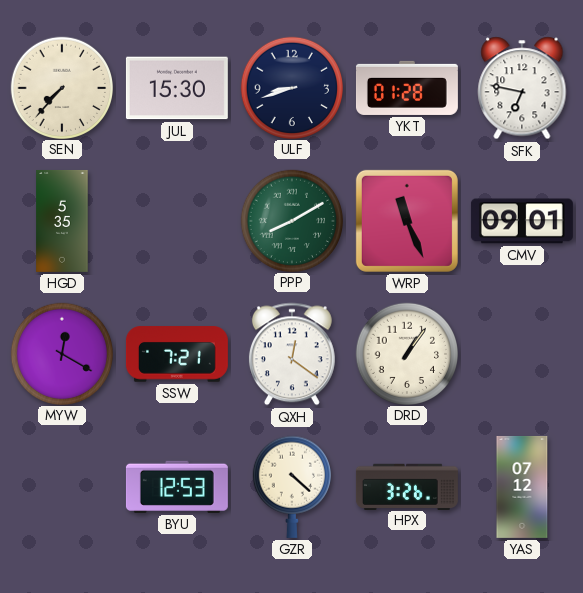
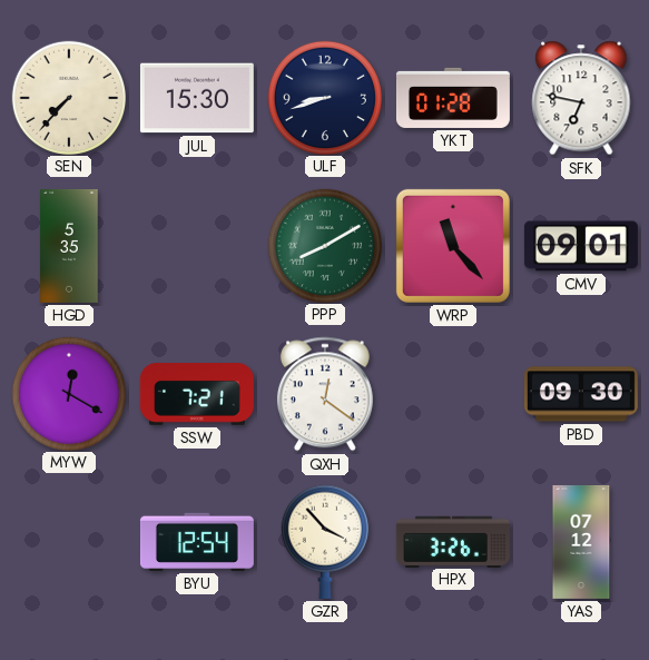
WRP: 11:26 -> 11:23 (453, 246)
DRD: 1:06 -> none (406, 353)
PBD: none -> 09:30 (581, 394)
BYU: 12:53 -> 12:54 (197, 542)
GZR: 4:22 -> 3:53 (324, 542)
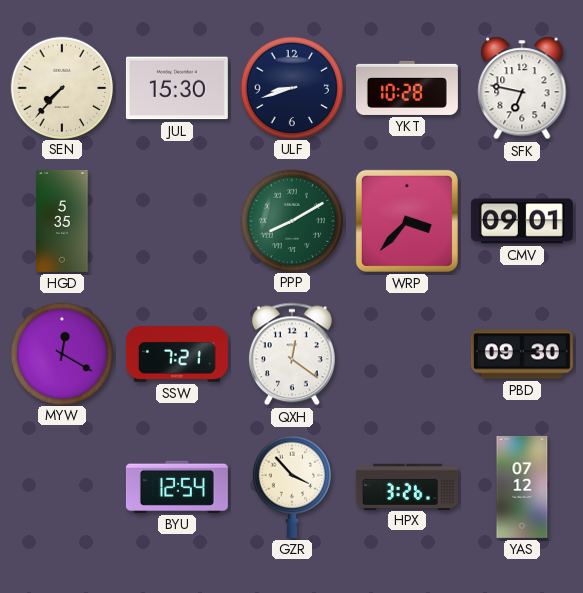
YKT: 01:28 -> 10:28 (407, 88)
WRP: 11:23 -> 3:37 (407, 221)
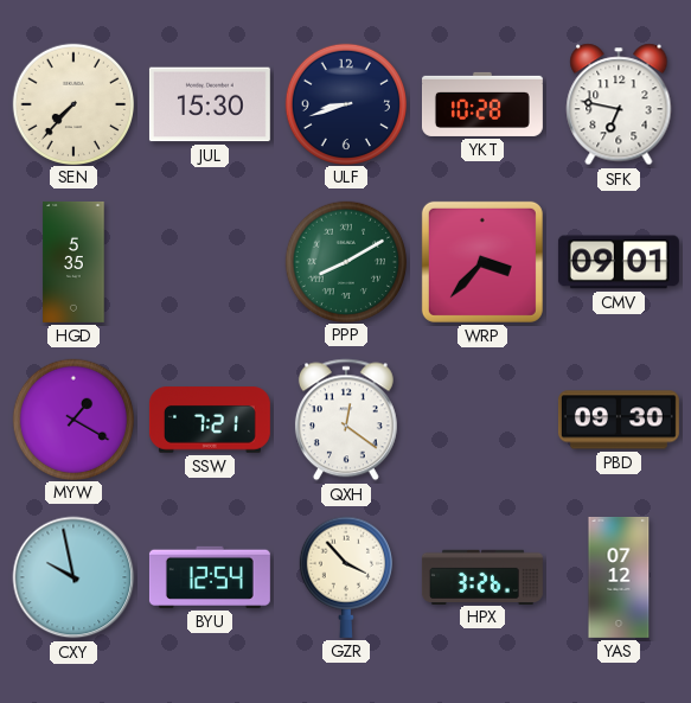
MYW: 12:20 -> 1:20 (72, 418)
CXY: none -> 9:58 (73, 577)
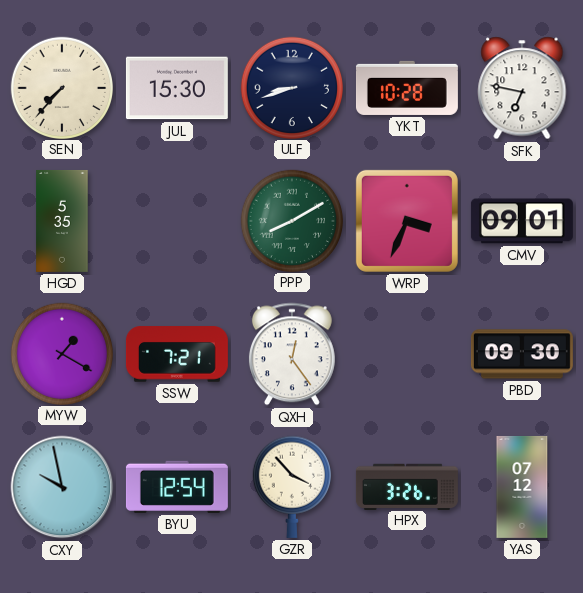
WRP: 3:37 -> 3:34 (407, 221)
QXH: 12:21 -> 12:24 (292, 354)
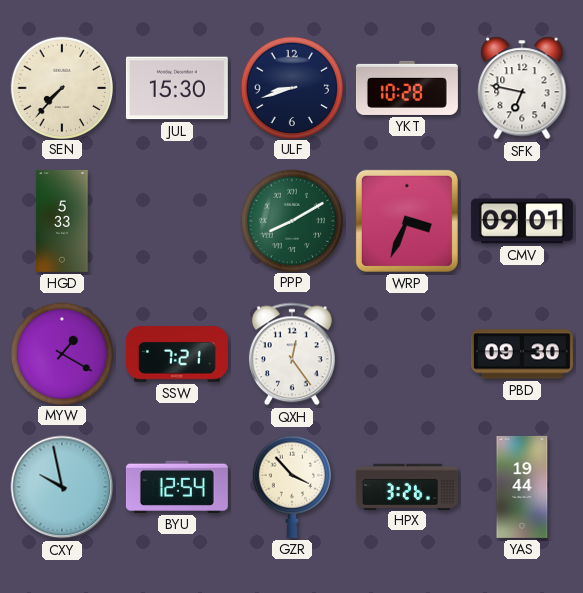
HGD: 5:35 -> 5:33 (62, 221)
YAS: 07:12 -> 19:44 (522, 487)
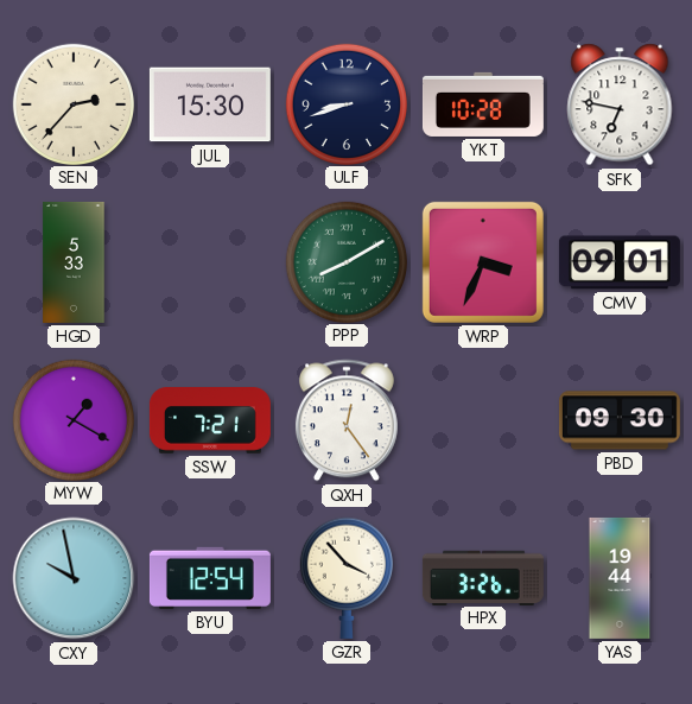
SEN: 7:37 -> 2:37 (72, 103)
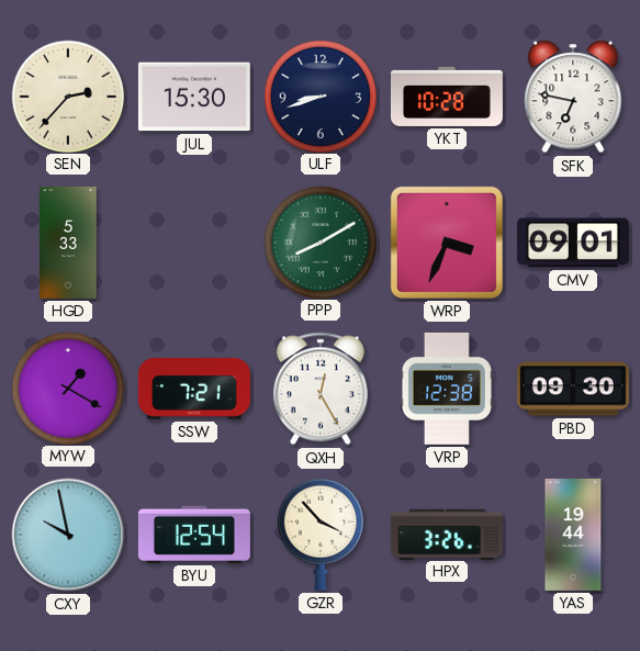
QXH: 12:24 -> 12:25 (321, 389)
VRP: none -> 12:38 (447, 389)
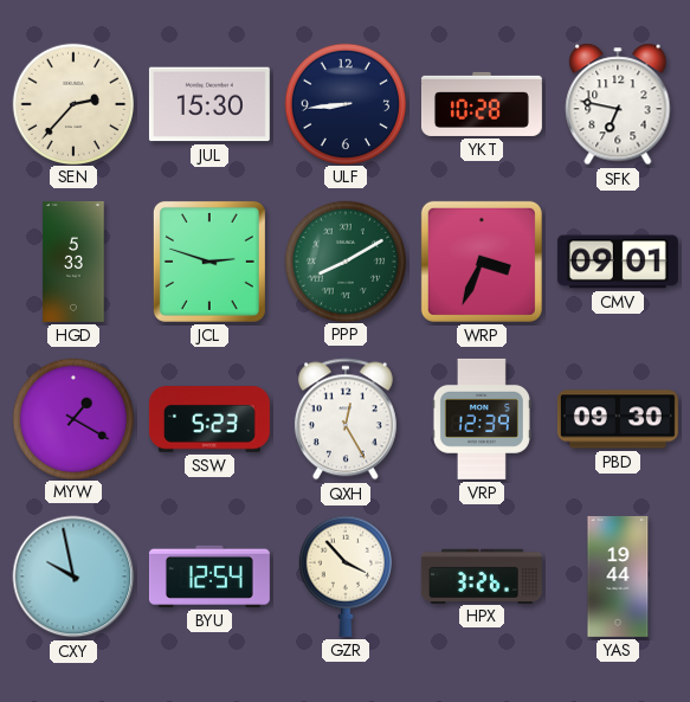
ULF: 8:42 -> 8:44 (344, 103)
JCL: none -> 2:48 (209, 262)
SSW: 7:21 -> 5:23 (209, 419)
VRP: 12:38 -> 12:39 (482, 419)
